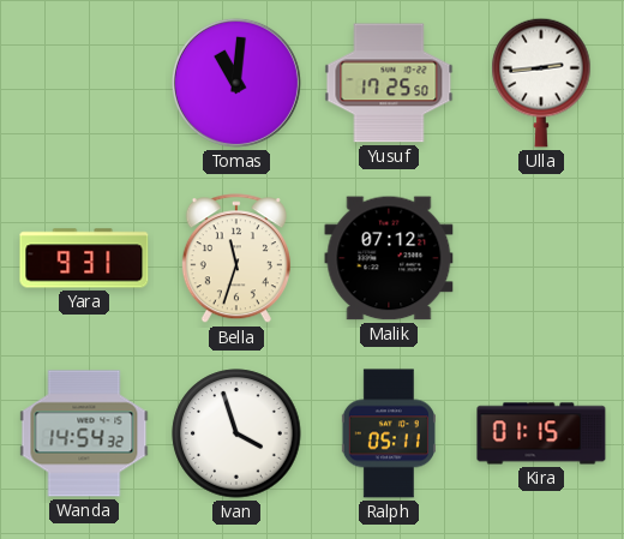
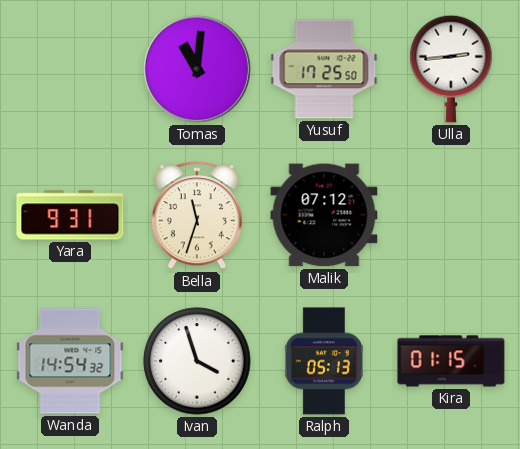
Ralph: 05:11 -> 05:13 (324, 361)
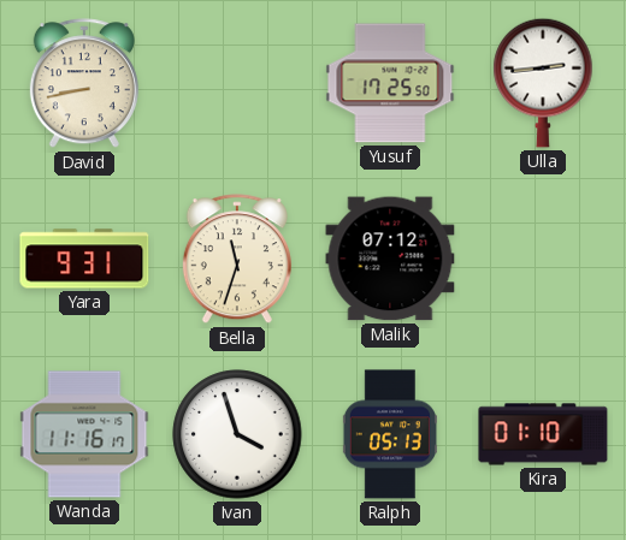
David: none -> 8:43 (84, 84)
Tomas: 11:01 -> none (197, 69)
Wanda: 14:54 -> 11:16 (84, 434)
Kira: 01:15 -> 01:10 (543, 434)
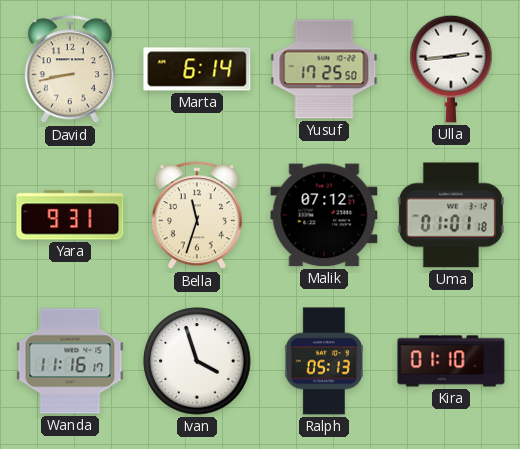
Marta: none -> 6:14 (197, 69)
Uma: none -> 01:01 (451, 215)
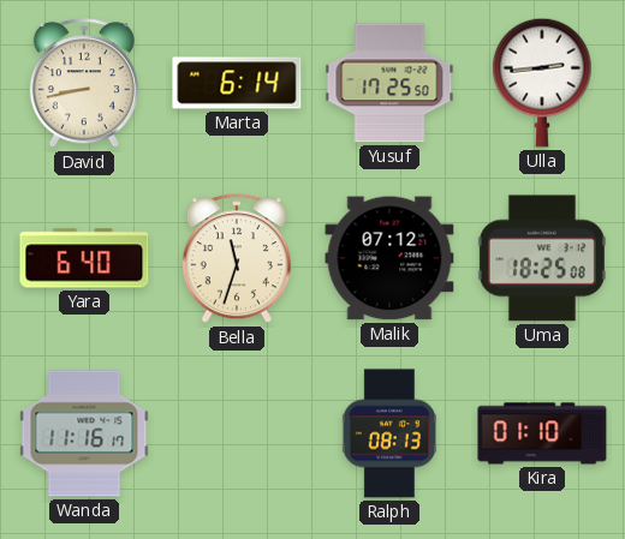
Yara: 9:31 -> 6:40 (84, 258)
Uma: 01:01 -> 18:25 (542, 258)
Ivan: 3:57 -> none (197, 361)
Ralph: 05:13 -> 08:13 (389, 433)
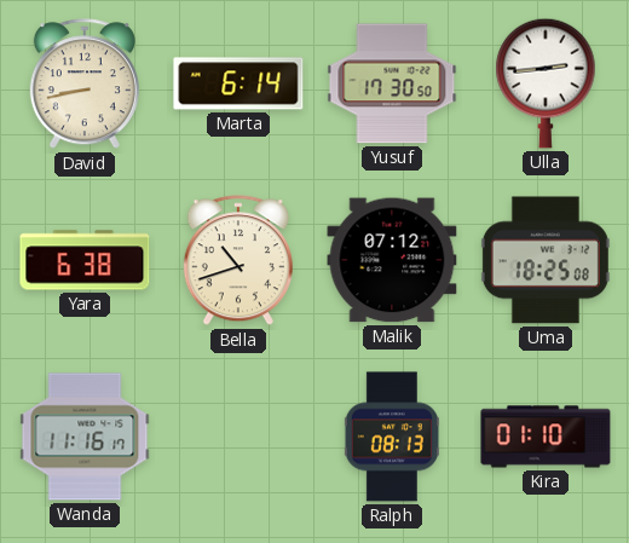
Yusuf: 17:25 -> 17:30 (392, 83)
Yara: 6:40 -> 6:38 (85, 260)
Bella: 11:33 -> 10:42 (238, 261)
